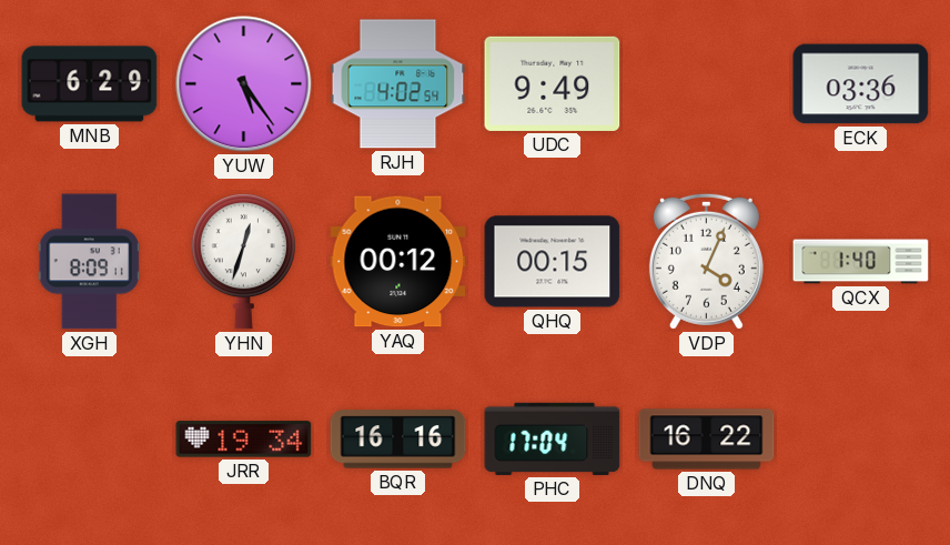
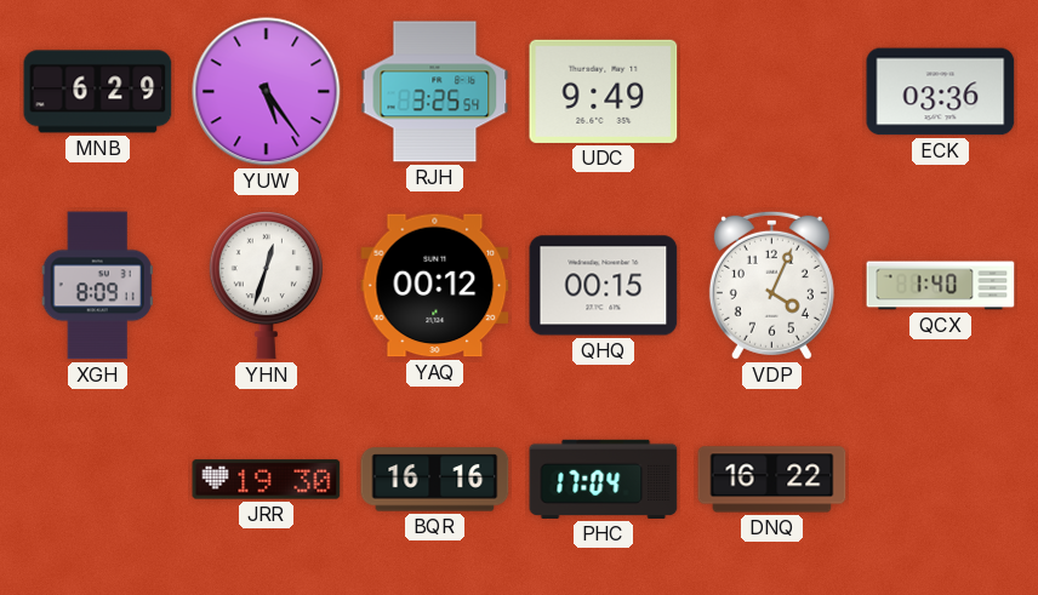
RJH: 4:02 -> 3:25 (435, 92)
JRR: 19:34 -> 19:30 (267, 480)
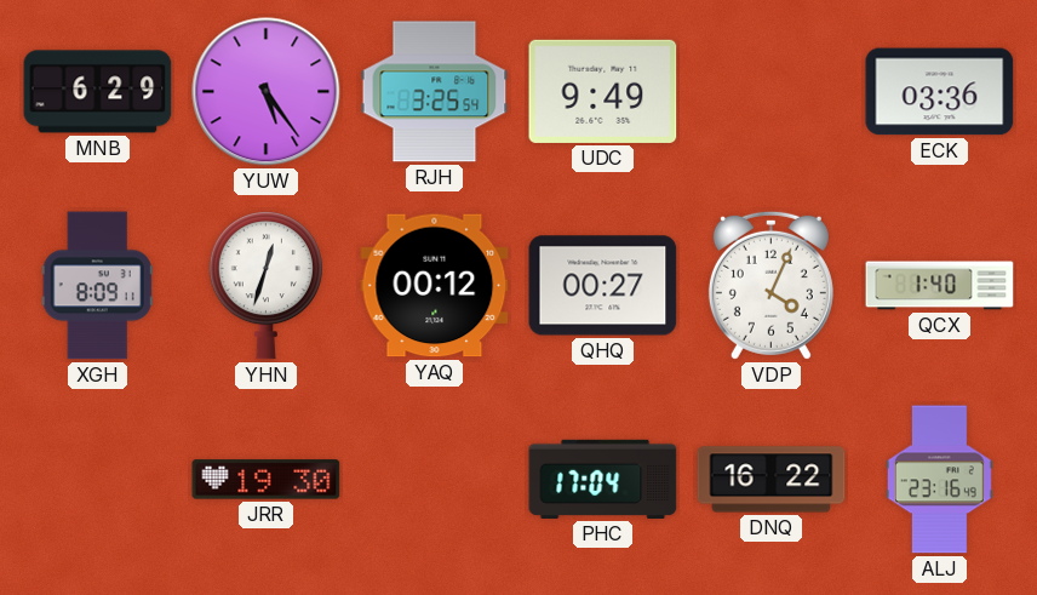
QHQ: 00:15 -> 00:27 (603, 286)
BQR: 16:16 -> none (435, 480)
ALJ: none -> 23:16 (939, 480)
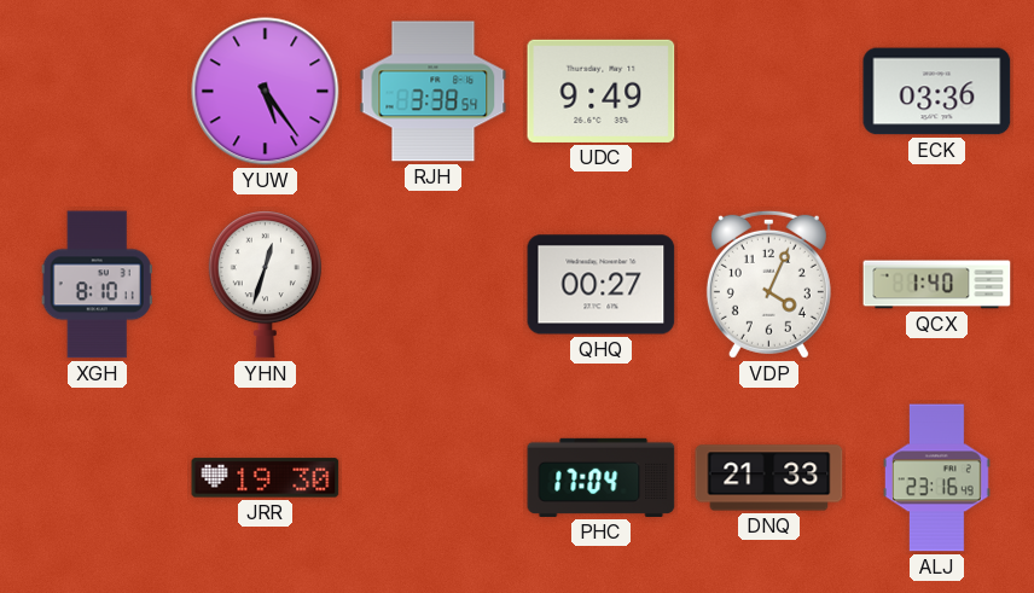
MNB: 6:29 -> none (98, 92)
RJH: 3:25 -> 3:38 (434, 92)
XGH: 8:09 -> 8:10 (97, 285)
YAQ: 00:12 -> none (435, 286)
DNQ: 16:22 -> 21:33 (769, 478)
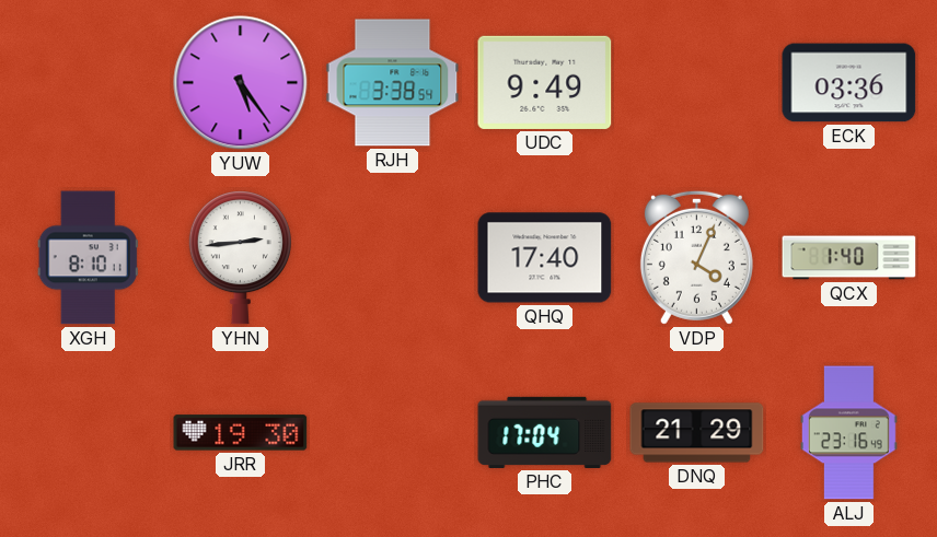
YHN: 12:33 -> 2:44 (240, 258)
QHQ: 00:27 -> 17:40 (545, 258)
DNQ: 21:33 -> 21:29 (697, 433)
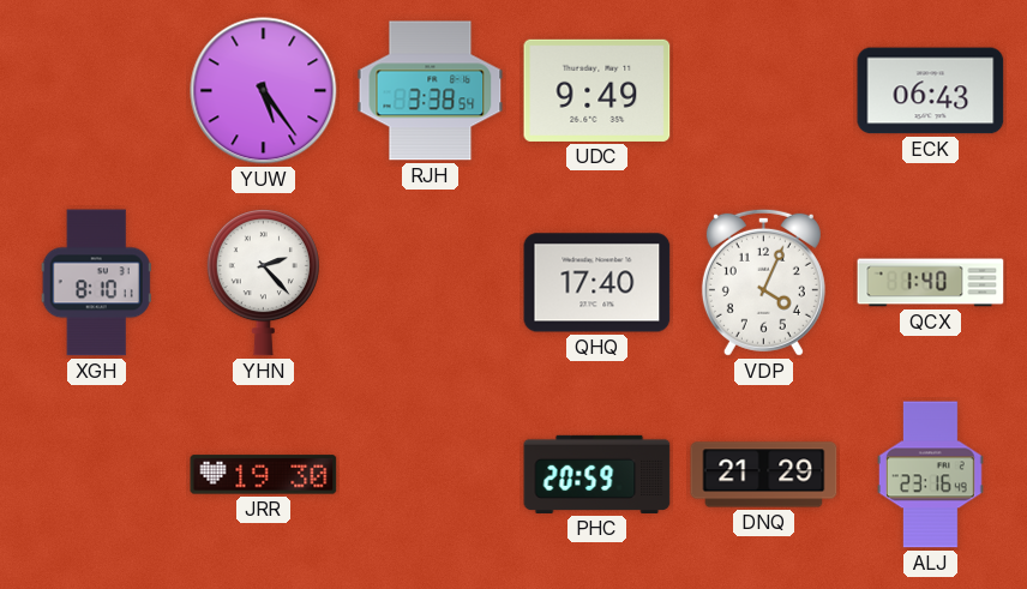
ECK: 03:36 -> 06:43 (931, 91)
YHN: 2:44 -> 2:23 (263, 283)
PHC: 17:04 -> 20:59 (597, 474)
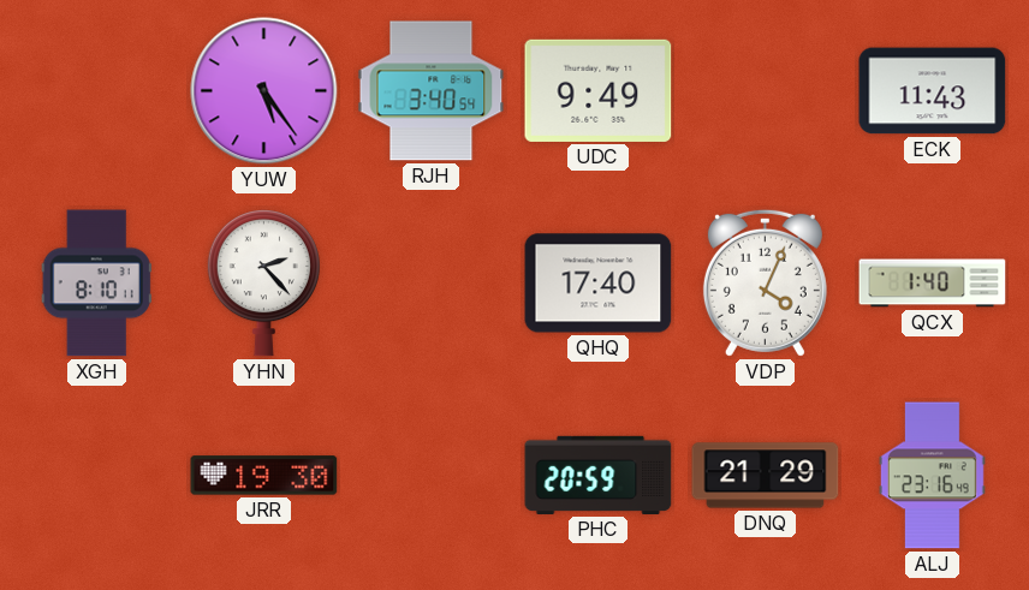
RJH: 3:38 -> 3:40 (432, 91)
ECK: 06:43 -> 11:43 (933, 91)
